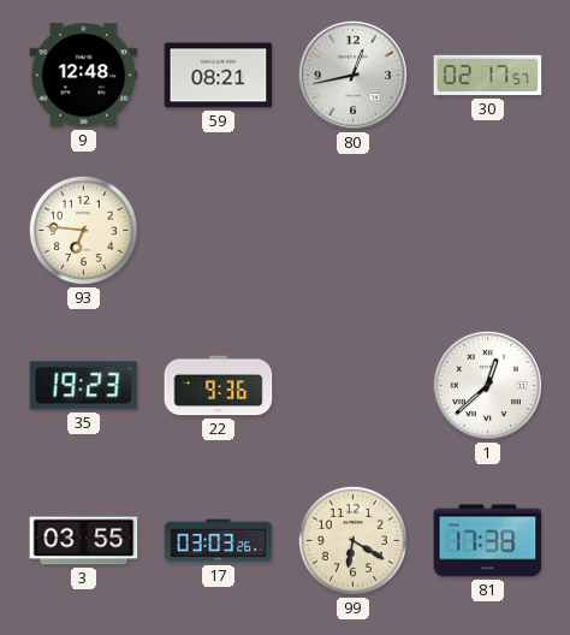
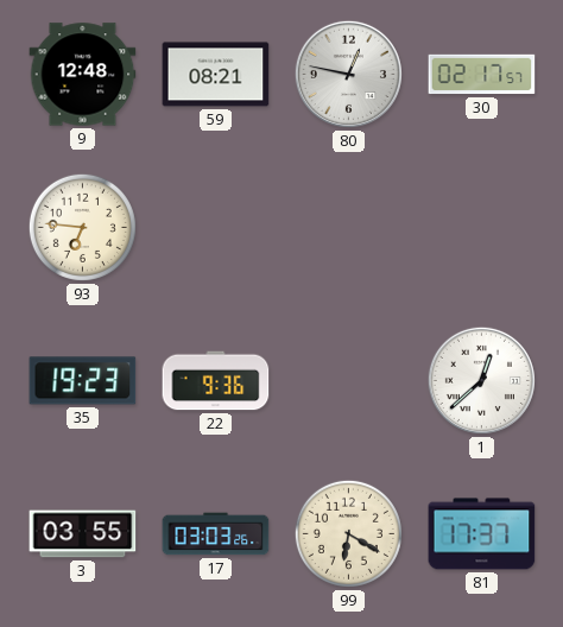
80: 12:43 -> 12:47 (348, 74)
81: 17:38 -> 17:37 (482, 534)
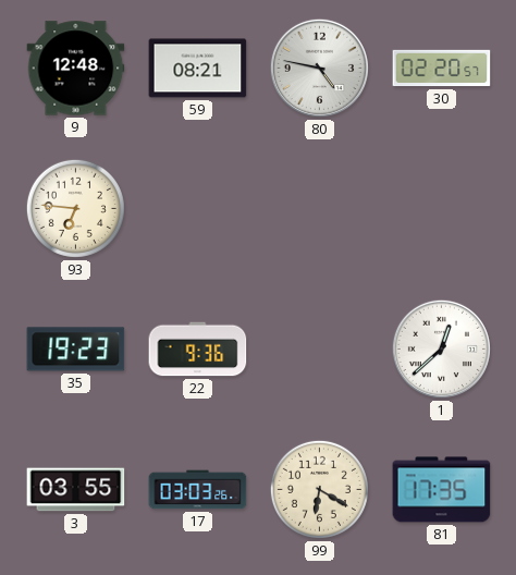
80: 12:47 -> 4:47 (319, 68)
30: 02:17 -> 02:20 (442, 69)
81: 17:37 -> 17:35 (442, 490)
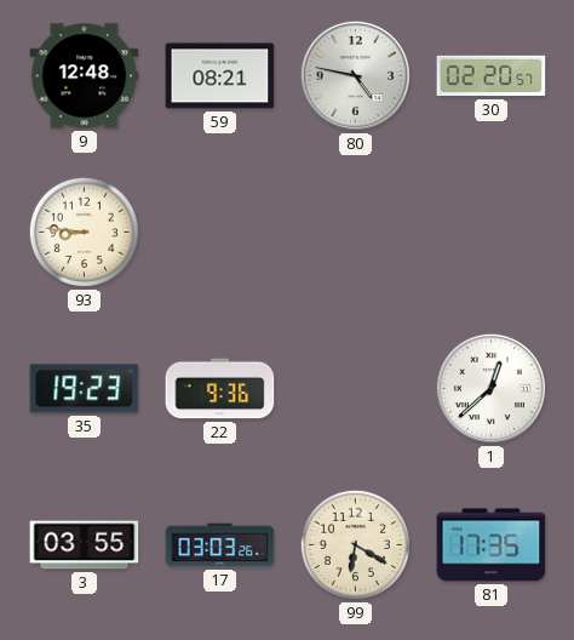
93: 6:46 -> 8:46 (84, 232)
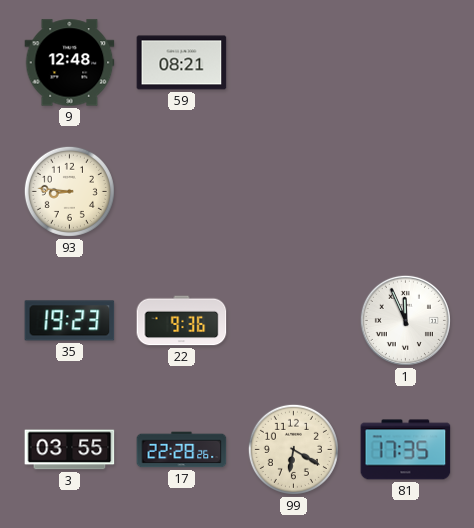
80: 4:47 -> none (355, 75)
30: 02:20 -> none (492, 76)
1: 12:38 -> 11:56 (405, 320)
17: 03:03 -> 22:28 (182, 450)
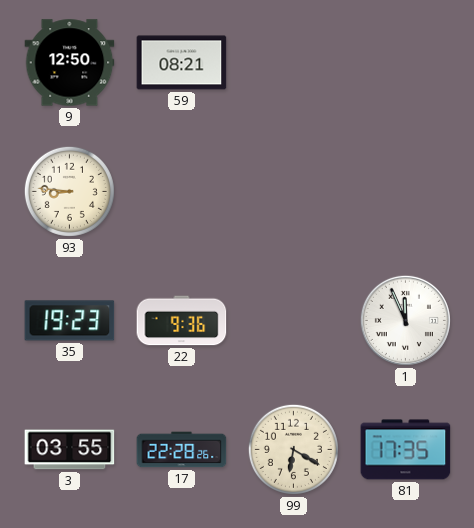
9: 12:48 -> 12:50 (70, 63)
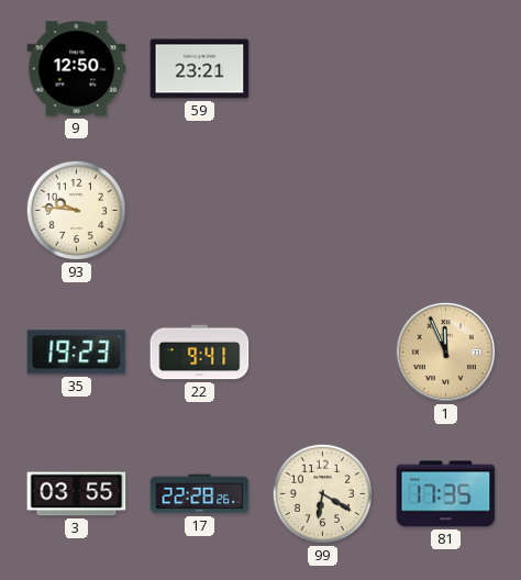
59: 08:21 -> 23:21 (200, 69)
93: 8:46 -> 9:46 (76, 210)
22: 9:36 -> 9:41 (200, 353)
1 dial: white -> champagne (445, 352)
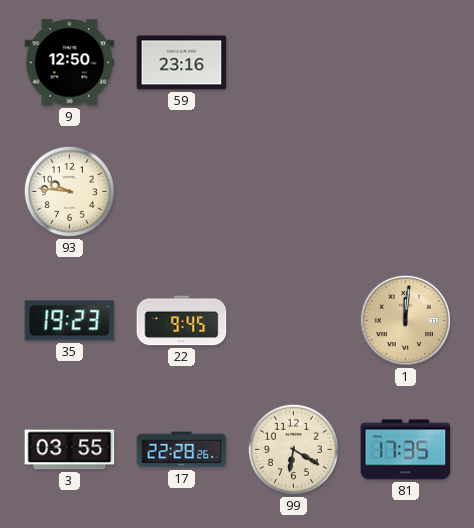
59: 23:21 -> 23:16 (182, 63)
22: 9:41 -> 9:45 (182, 321)
1: 11:56 -> 12:01 (405, 320)
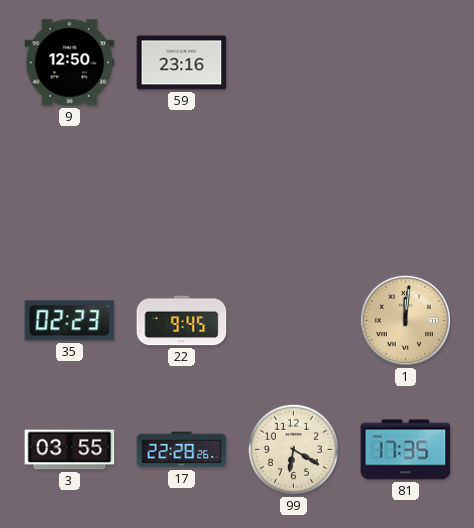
93: 9:46 -> none (69, 191)
35: 19:23 -> 02:23 (70, 321)
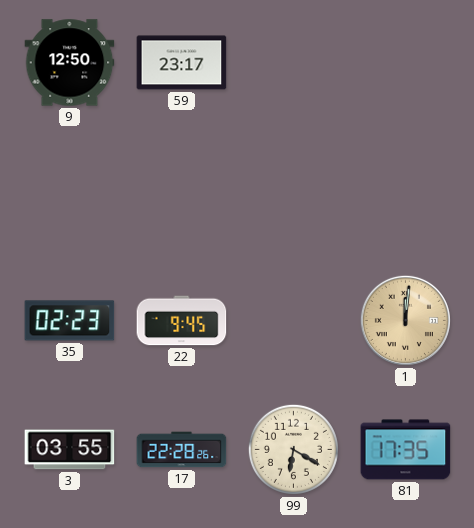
59: 23:16 -> 23:17 (182, 63)
